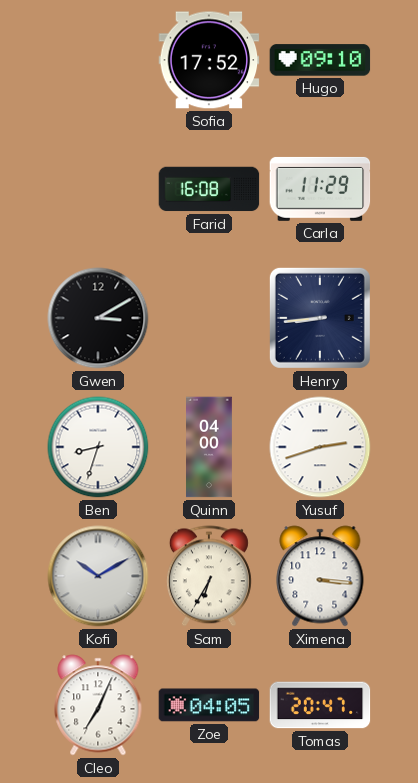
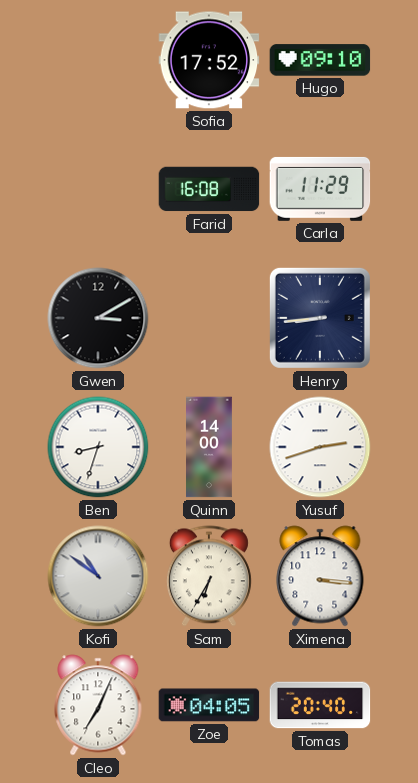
Quinn: 04:00 -> 14:00 (210, 447)
Kofi: 10:10 -> 10:51 (98, 576)
Tomas: 20:47 -> 20:40 (320, 705)
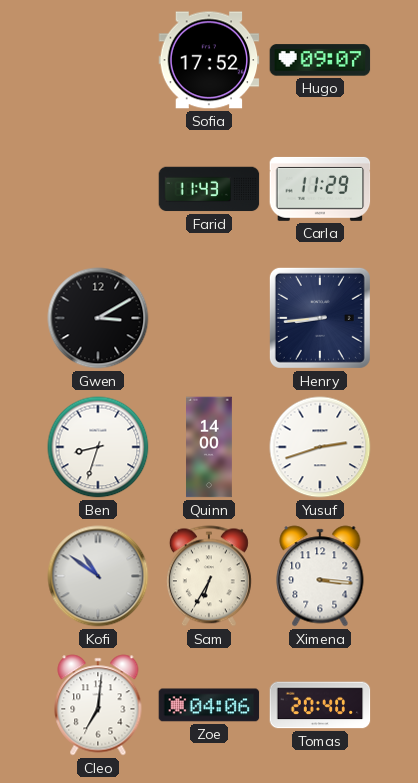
Hugo: 09:10 -> 09:07 (320, 60)
Farid: 16:08 -> 11:43 (209, 189)
Cleo: 7:04 -> 7:01 (98, 705)
Zoe: 04:05 -> 04:06 (209, 705)
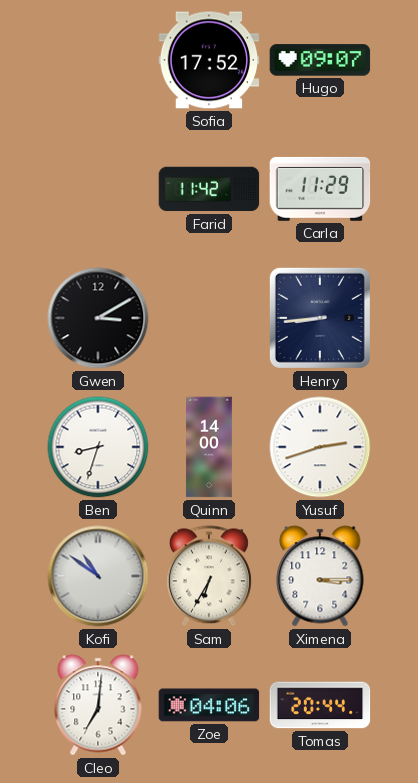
Farid: 11:43 -> 11:42 (209, 189)
Ximena: 3:16 -> 3:15 (320, 576)
Tomas: 20:40 -> 20:44 (320, 705)
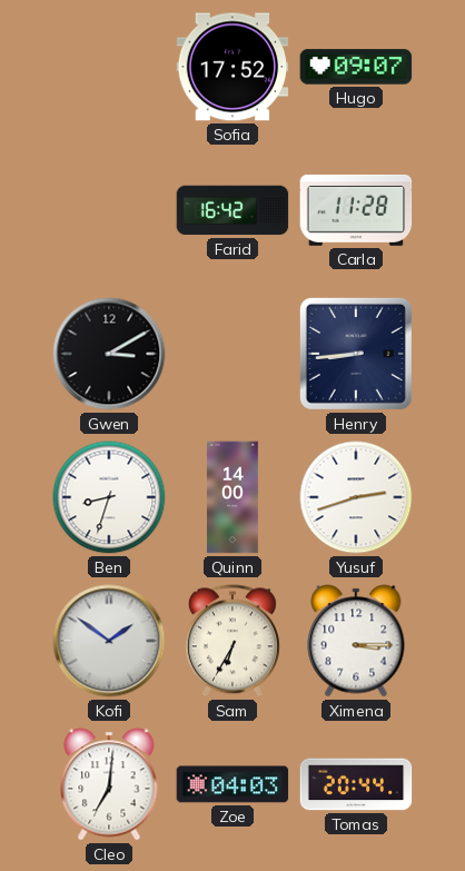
Farid: 11:42 -> 16:42 (233, 210)
Carla: 11:29 -> 11:28 (356, 210)
Kofi: 10:51 -> 1:51 (109, 641)
Zoe: 04:06 -> 04:03 (233, 784)
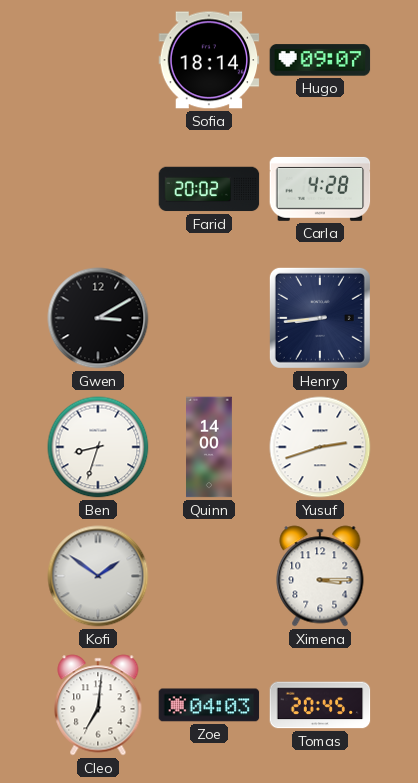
Sofia: 17:52 -> 18:14 (209, 60)
Farid: 16:42 -> 20:02 (209, 189)
Carla: 11:28 -> 4:28 (320, 189)
Sam: 6:35 -> none (233, 641)
Tomas: 20:44 -> 20:45 (320, 705)
